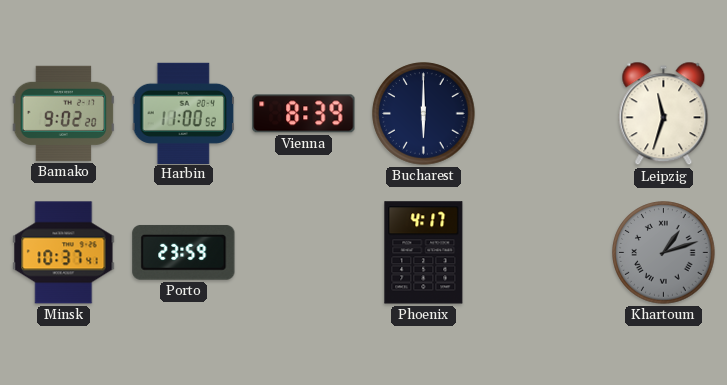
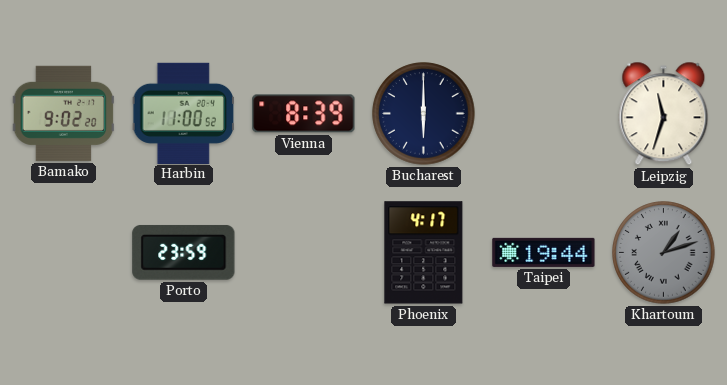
Minsk: 10:37 -> none (64, 253)
Taipei: none -> 19:44 (544, 252)
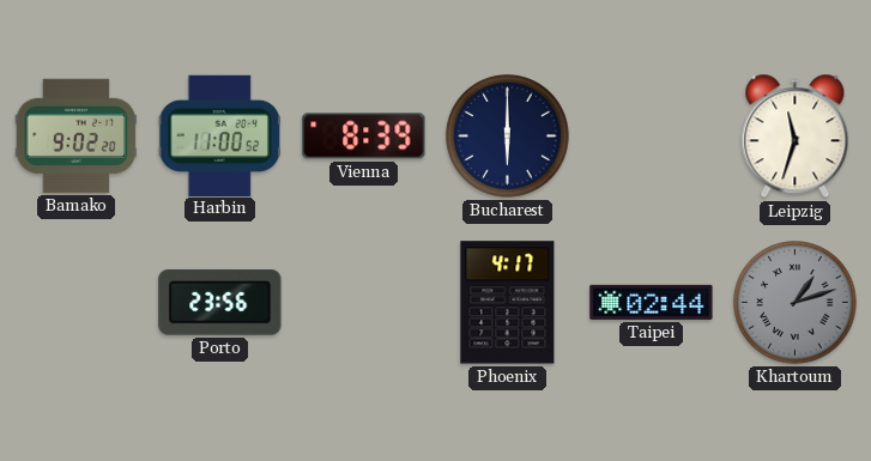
Porto: 23:59 -> 23:56 (220, 302)
Taipei: 19:44 -> 02:44 (652, 302)
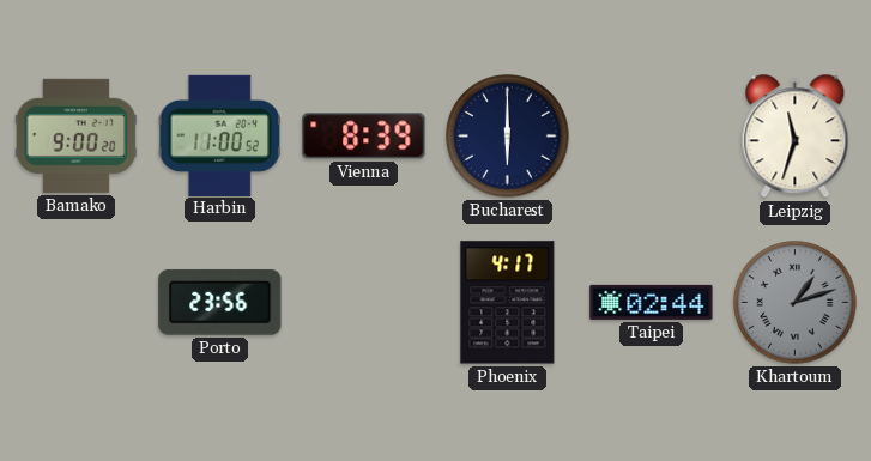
Bamako: 9:02 -> 9:00 (77, 135)
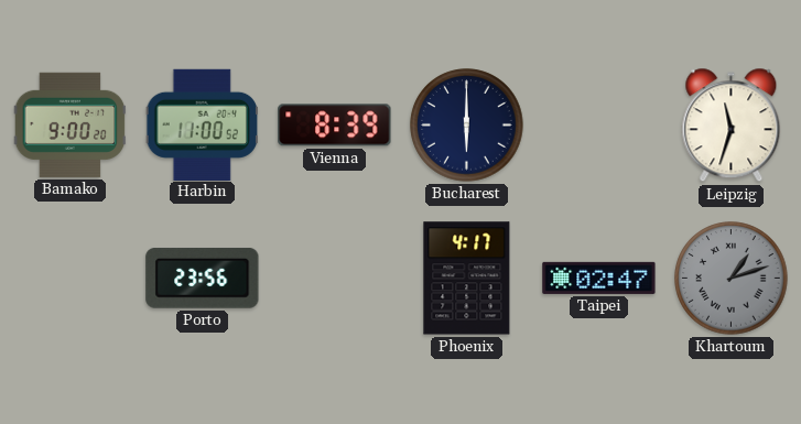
Taipei: 02:44 -> 02:47 (599, 278)
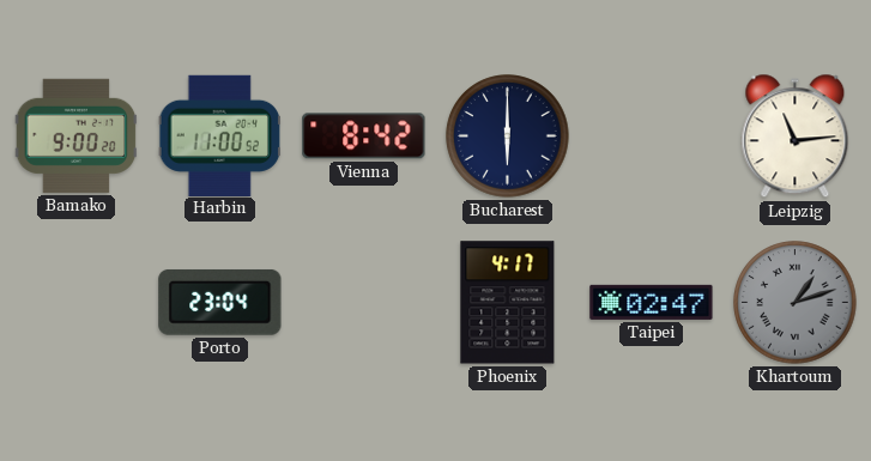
Vienna: 8:39 -> 8:42 (364, 137)
Leipzig: 11:33 -> 11:14 (796, 137)
Porto: 23:56 -> 23:04 (220, 302)
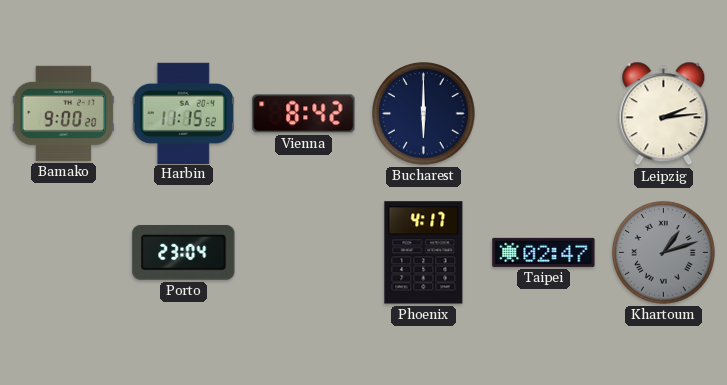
Harbin: 11:00 -> 11:15 (183, 113)
Leipzig: 11:14 -> 2:14 (664, 114)
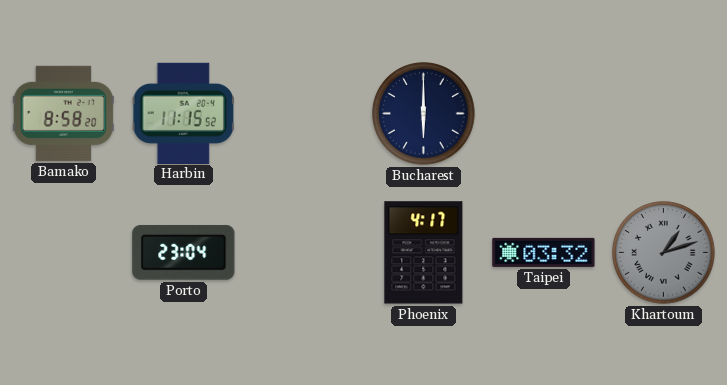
Bamako: 9:00 -> 8:58 (64, 113)
Vienna: 8:42 -> none (304, 114)
Leipzig: 2:14 -> none (664, 114)
Taipei: 02:47 -> 03:32 (544, 252)
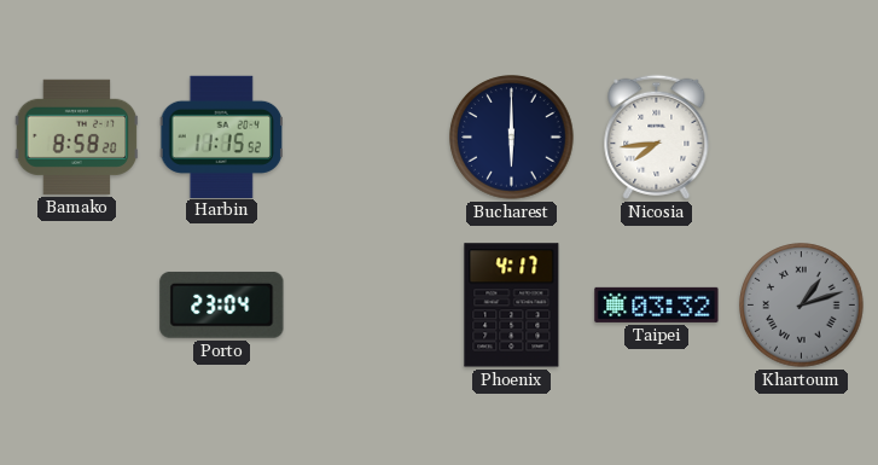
Nicosia: none -> 7:44 (657, 136)
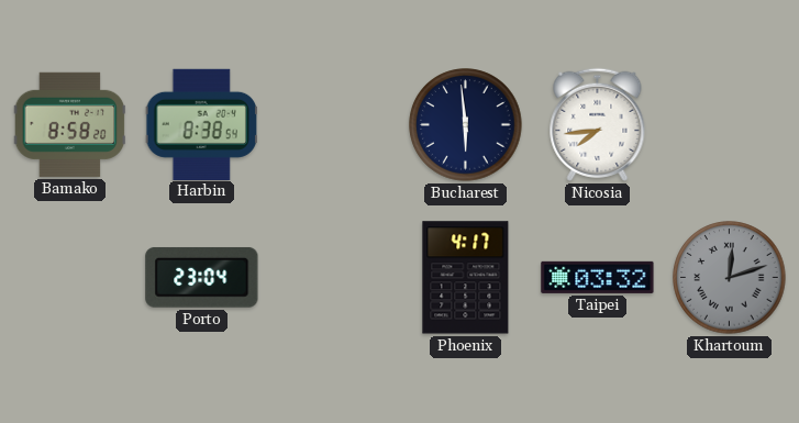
Harbin: 11:15 -> 8:38 (201, 124)
Bucharest: 6:00 -> 5:59 (466, 125)
Khartoum: 1:12 -> 12:12 (730, 278)
